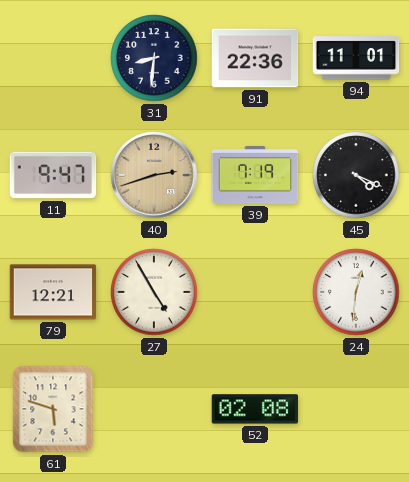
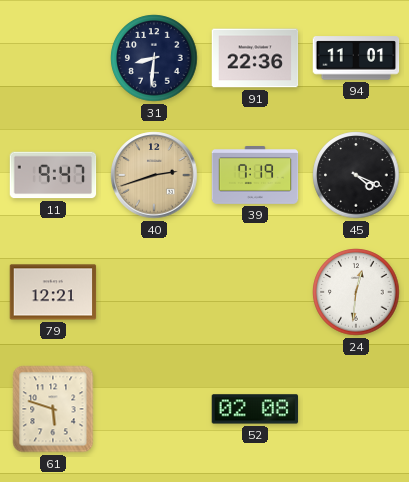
27: 4:55 -> none (154, 292)
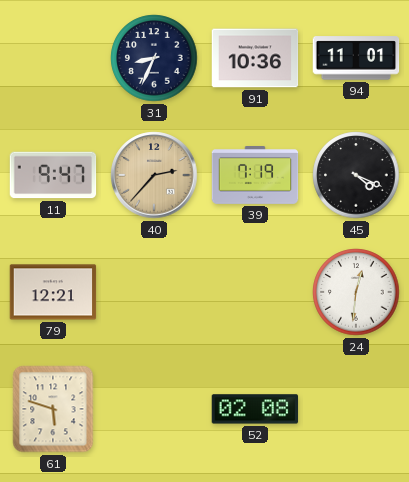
31: 8:31 -> 8:34 (154, 58)
91: 22:36 -> 10:36 (255, 58)
40: 2:42 -> 2:37 (154, 175)
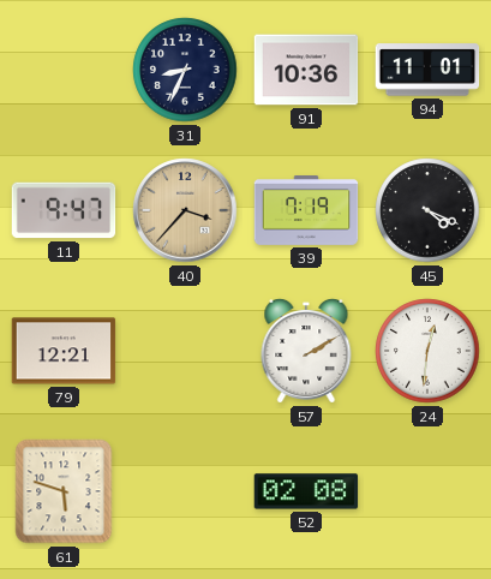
40: 2:37 -> 3:37 (185, 210)
57: none -> 2:10 (306, 351)
